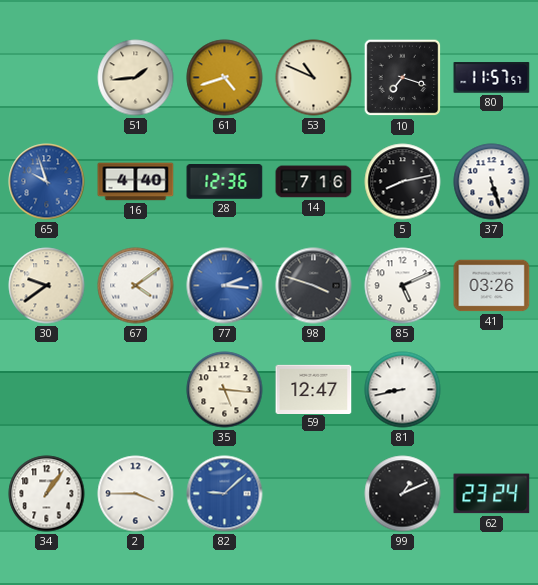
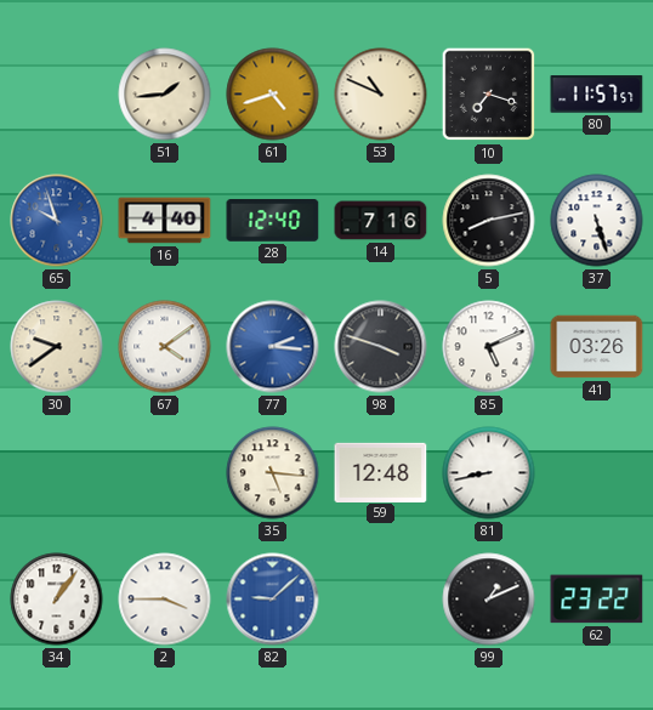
28: 12:36 -> 12:40 (273, 221)
59: 12:47 -> 12:48 (381, 472)
62: 23:24 -> 23:22 (597, 600)
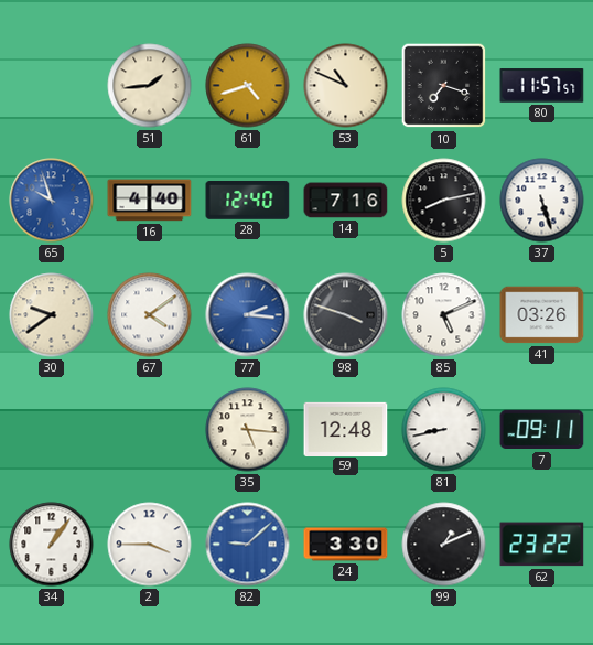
7: none -> 09:11 (542, 430)
24: none -> 3:30 (346, 545)
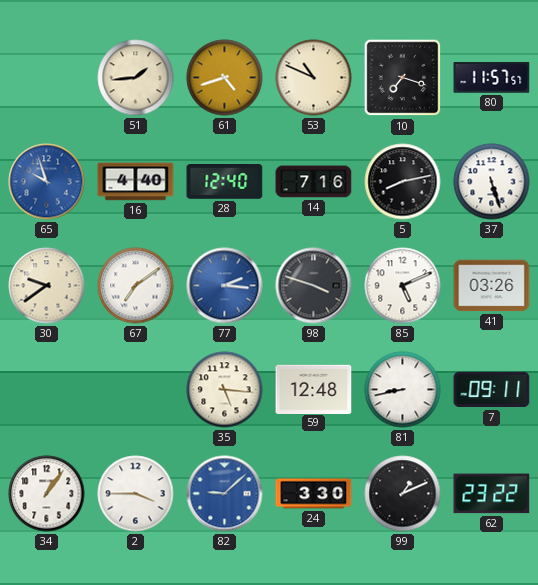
67: 4:09 -> 7:09 (136, 286)
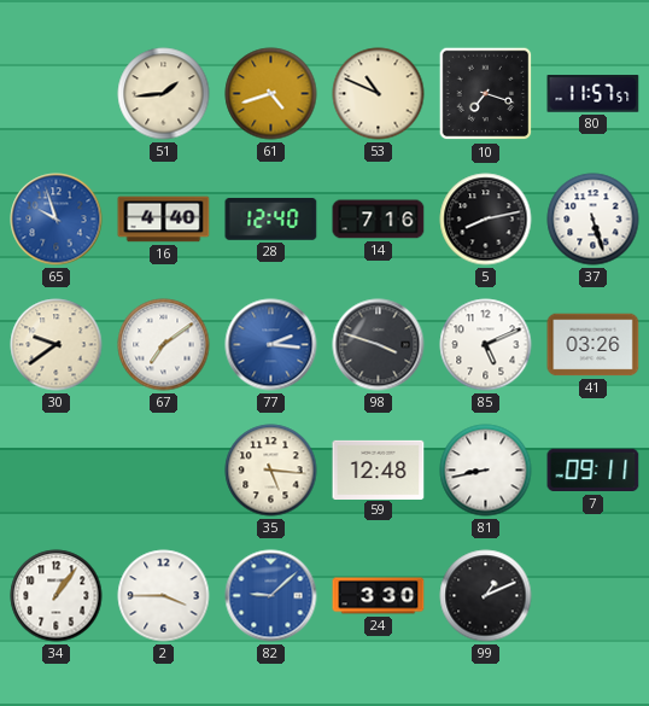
62: 23:22 -> none (492, 494)
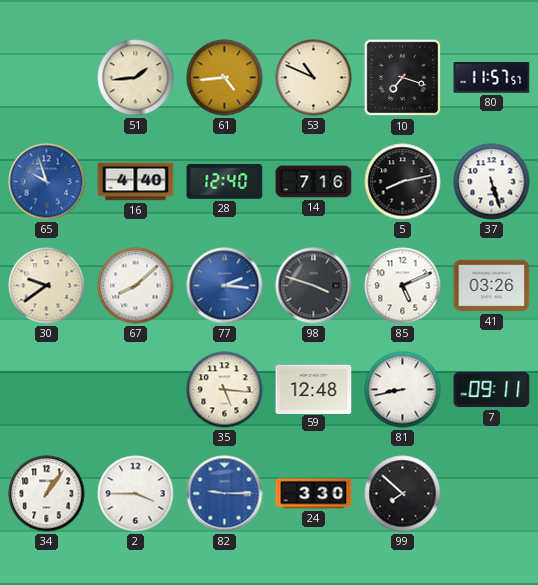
61: 4:42 -> 4:44 (225, 78)
67: 7:09 -> 8:08 (136, 286)
82: 9:08 -> 9:15 (225, 494)
99: 1:11 -> 7:52 (403, 494)
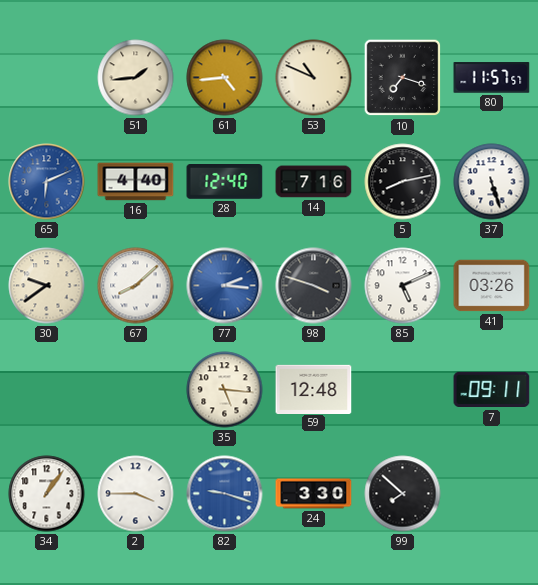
65: 9:57 -> 6:11 (47, 182)
81: 8:43 -> none (403, 390)
82: 9:15 -> 9:18 (225, 494)
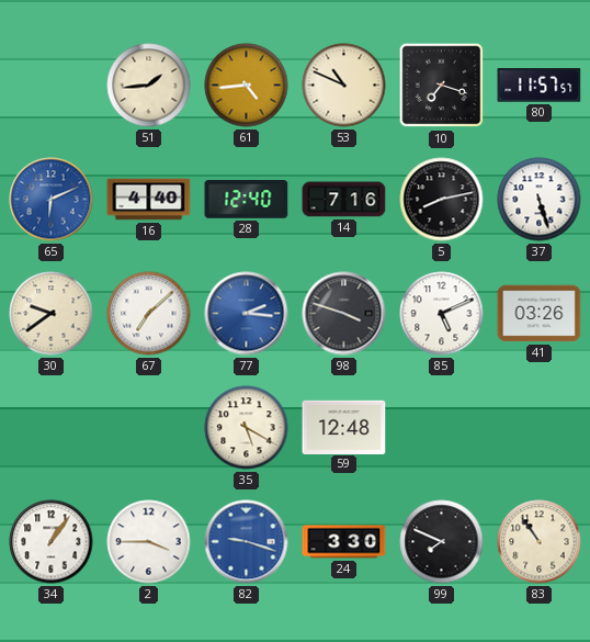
67: 8:08 -> 7:08 (149, 314)
35: 5:16 -> 5:20 (247, 428)
7: 09:11 -> none (492, 390)
99: 7:52 -> 7:49 (442, 542)
83: none -> 10:54 (540, 542)
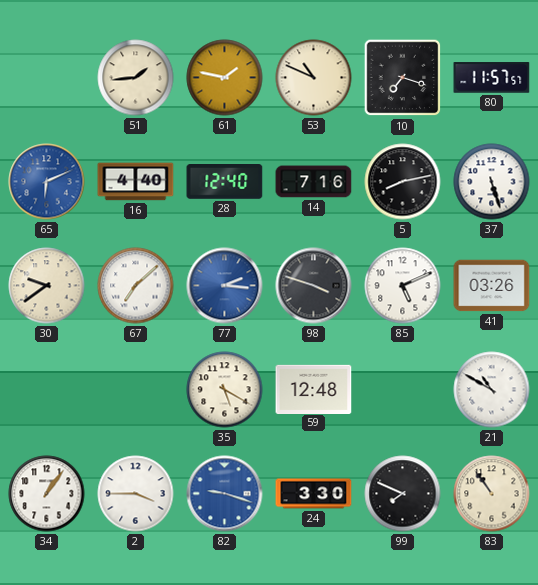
61: 4:44 -> 1:47 (225, 78)
21: none -> 10:50 (492, 390)
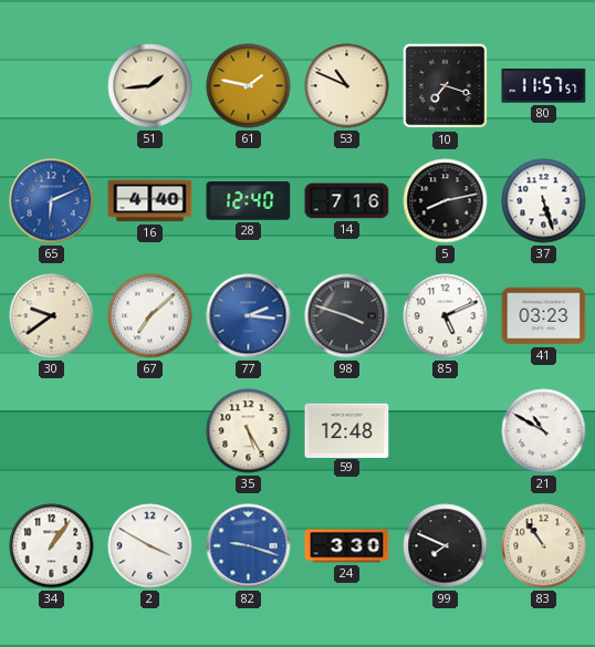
41: 03:26 -> 03:23 (544, 316)
35: 5:20 -> 5:25 (249, 431)
2: 3:45 -> 3:50 (150, 546)
